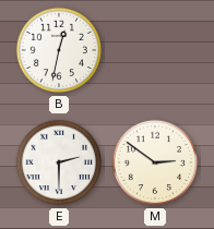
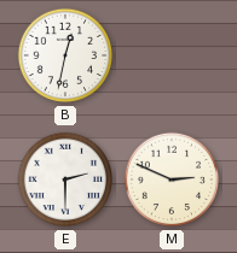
M: 2:51 -> 2:49 (172, 180)
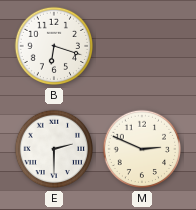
B: 12:32 -> 6:18 (54, 46)
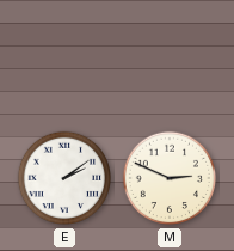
B: 6:18 -> none (54, 46)
E: 2:30 -> 2:09 (64, 178)
